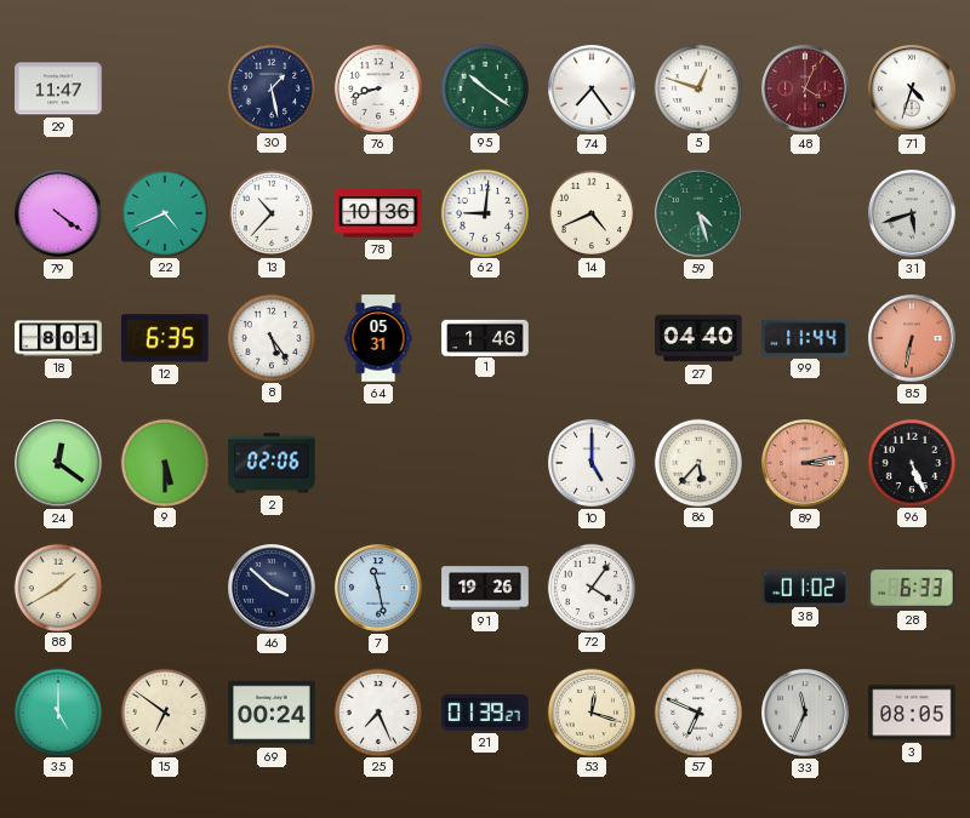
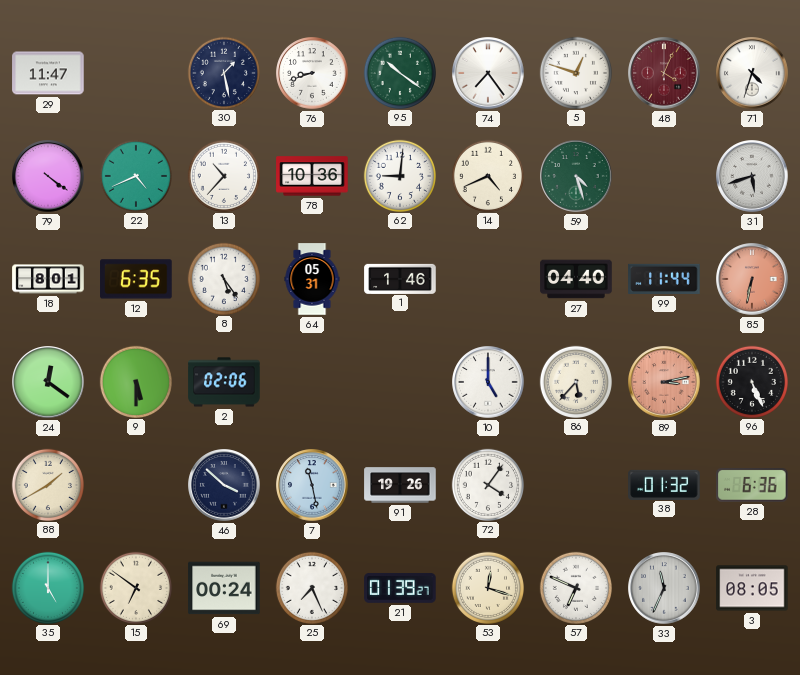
38: 01:02 -> 01:32 (664, 484)
28: 6:33 -> 6:36 (752, 486)
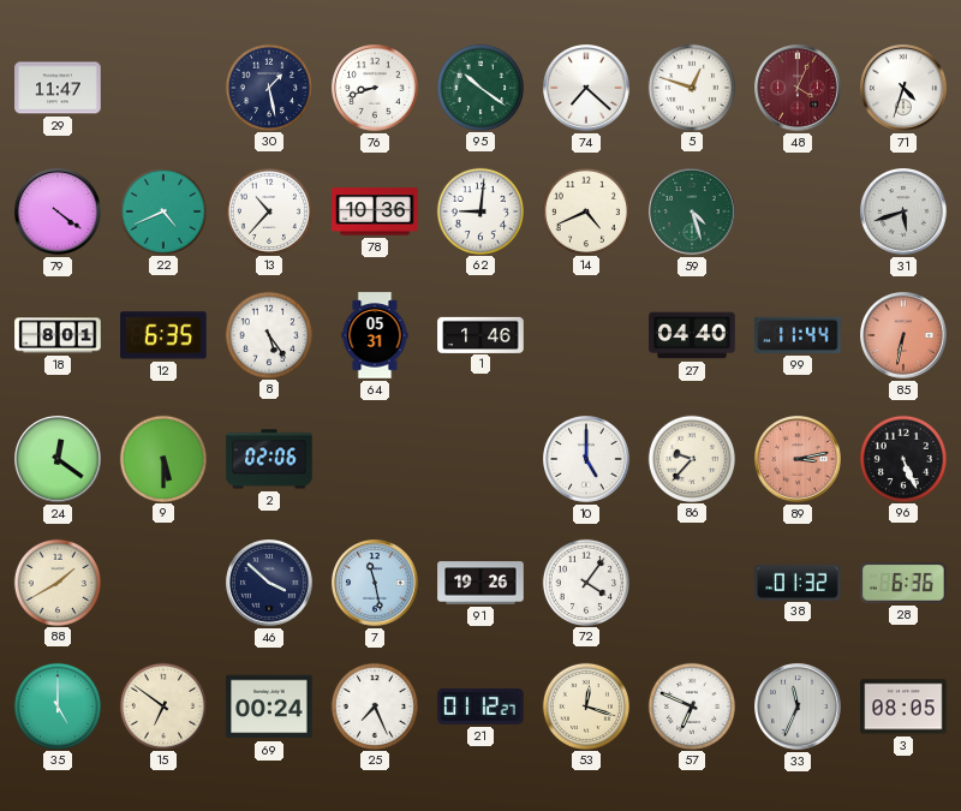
74: 7:24 -> 7:22 (586, 88)
86: 5:37 -> 9:37 (691, 458)
21: 01:39 -> 01:12 (480, 706)
